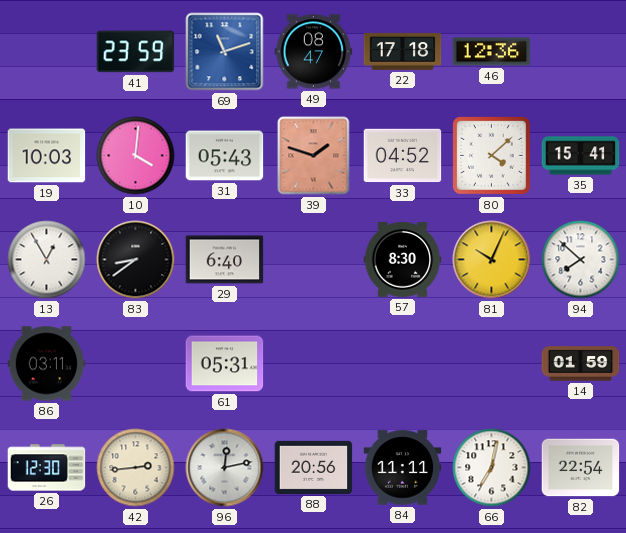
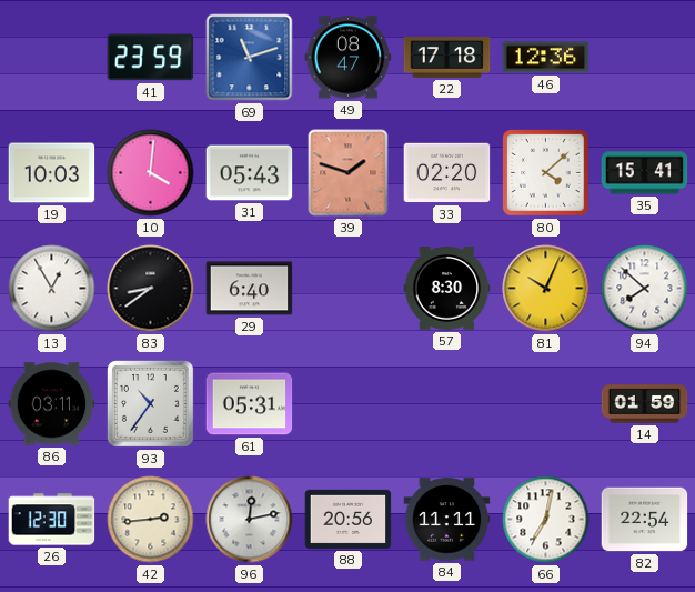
33: 04:52 -> 02:20 (447, 173)
93: none -> 10:36 (150, 403)
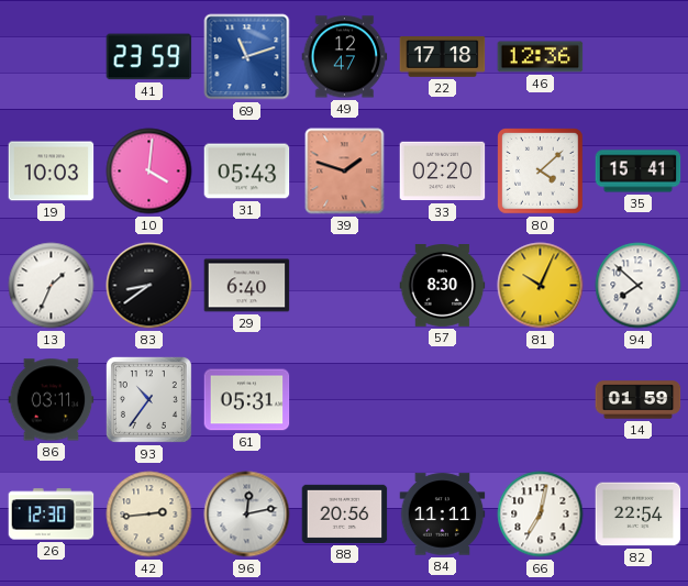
49: 08:47 -> 12:47 (345, 57)
13: 12:55 -> 1:34 (52, 286)
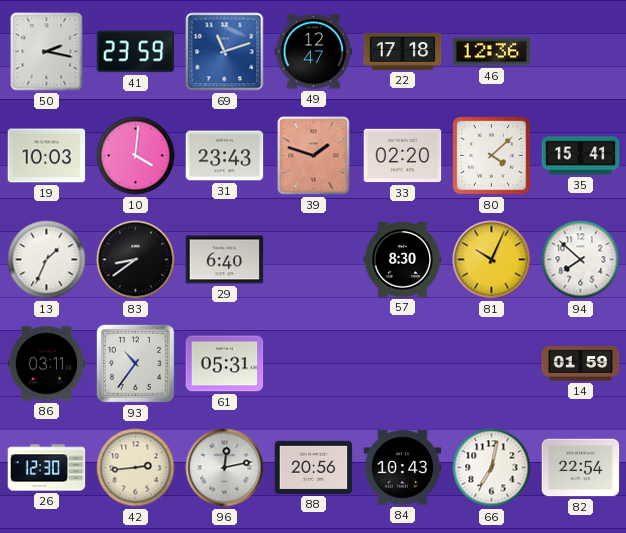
50: none -> 2:17 (47, 52)
31: 05:43 -> 23:43 (225, 156)
84: 11:11 -> 10:43 (403, 468)
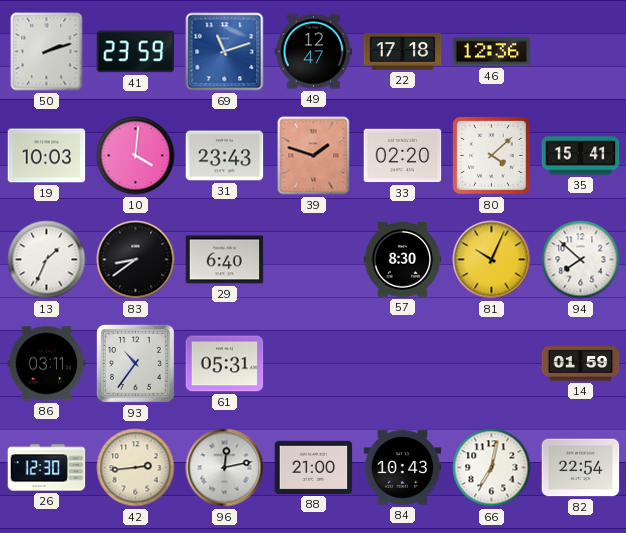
50: 2:17 -> 2:12 (47, 52)
88: 20:56 -> 21:00 (314, 467)
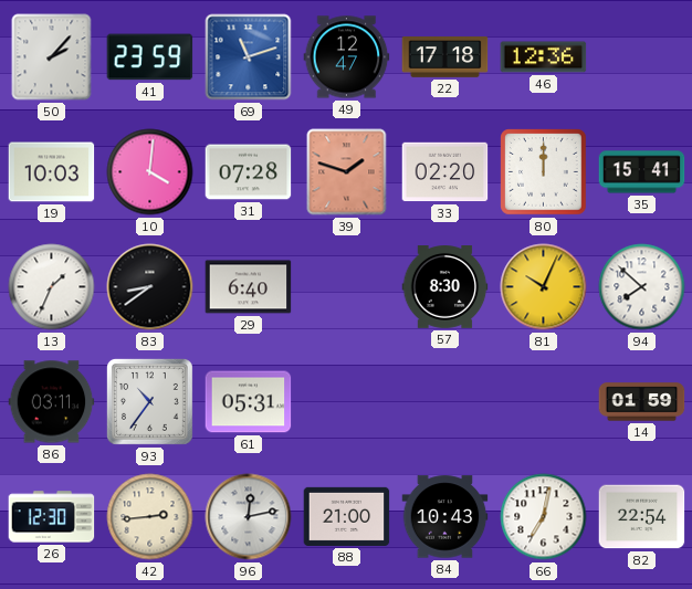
50: 2:12 -> 2:07 (52, 57)
31: 23:43 -> 07:28 (249, 172)
80: 4:08 -> 12:00 (544, 172)
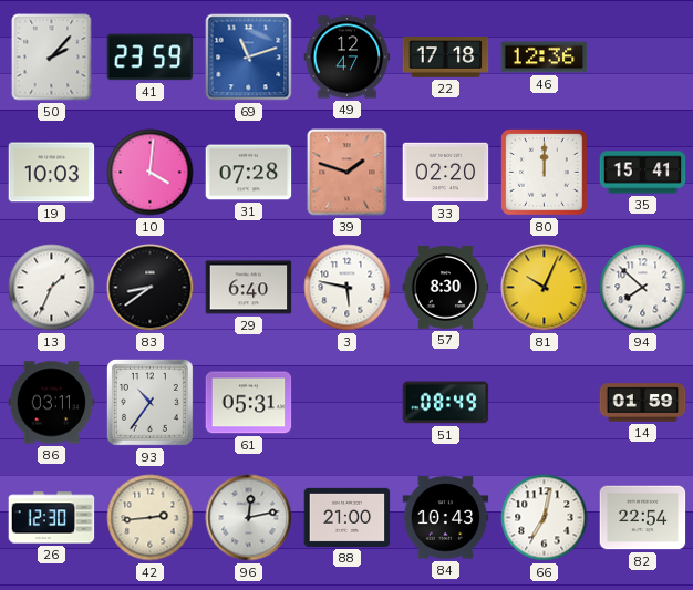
3: none -> 5:47 (348, 288)
51: none -> 08:49 (446, 403)
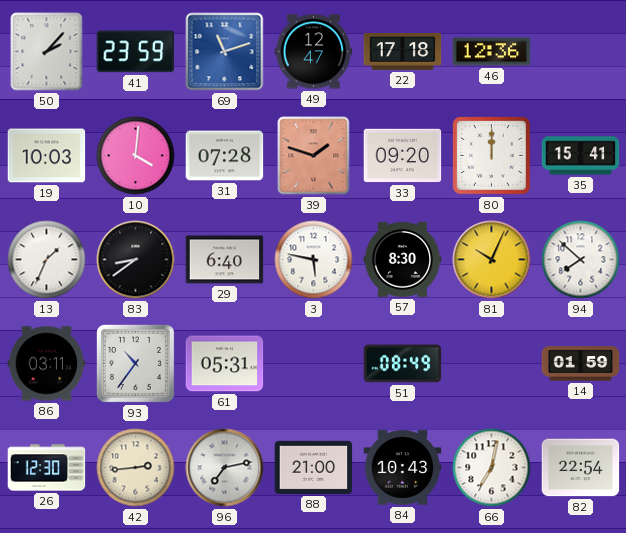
33: 02:20 -> 09:20 (403, 156)
96: 12:13 -> 7:13 (225, 468)
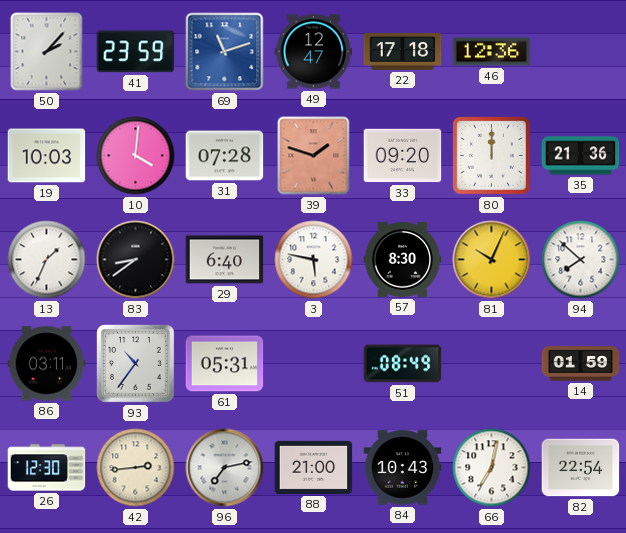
35: 15:41 -> 21:36 (581, 156)
